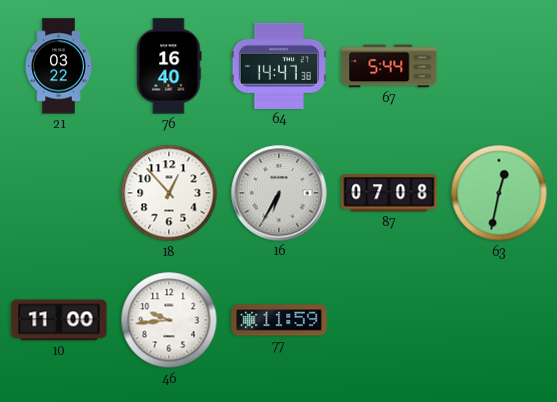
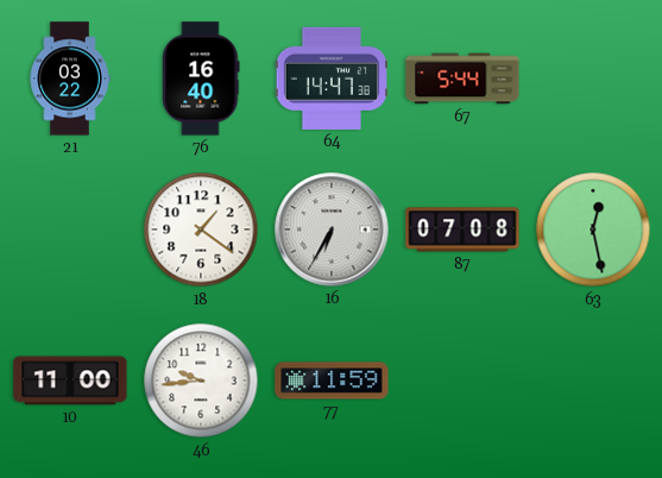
18: 12:53 -> 1:21 (201, 229)
63: 12:32 -> 12:28 (593, 229)
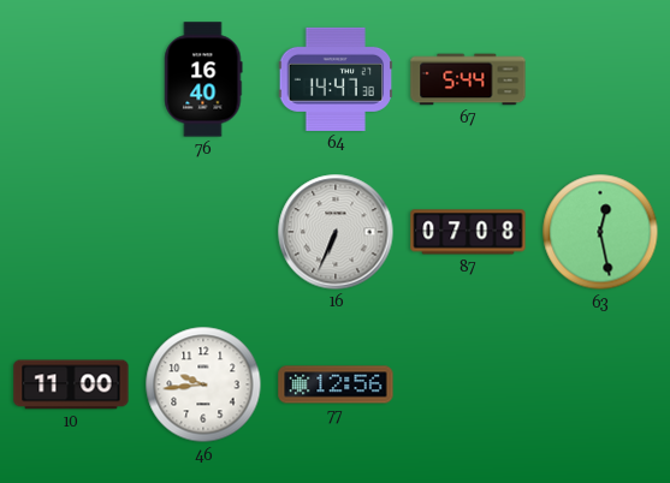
21: 03:22 -> none (70, 78)
18: 1:21 -> none (201, 229)
16: 6:35 -> 6:34 (336, 232)
77: 11:59 -> 12:56 (336, 384)
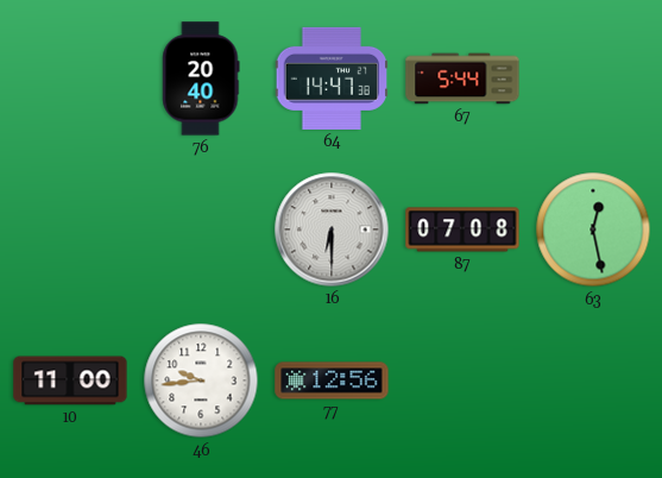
76: 16:40 -> 20:40 (201, 78)
16: 6:34 -> 6:30 (332, 229)
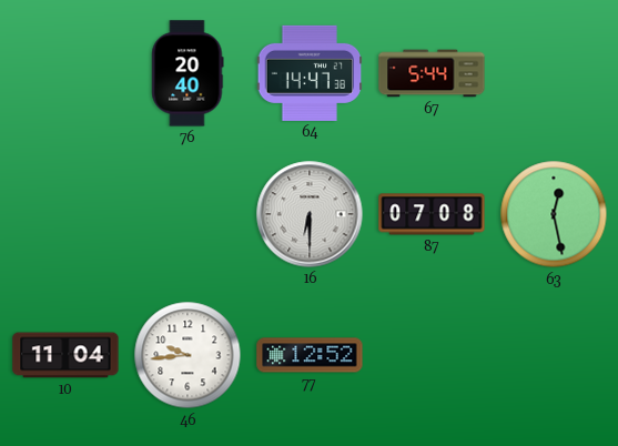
10: 11:00 -> 11:04 (65, 355)
77: 12:56 -> 12:52 (310, 355)
